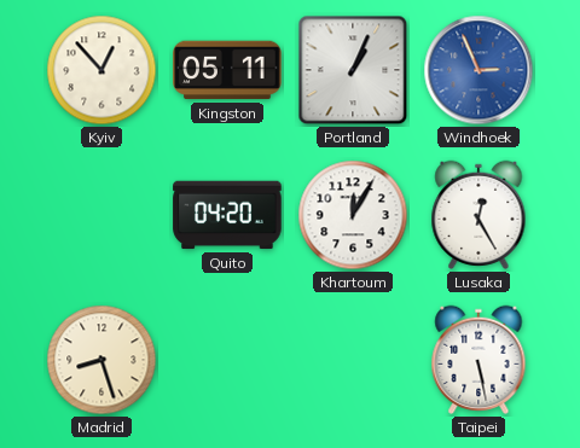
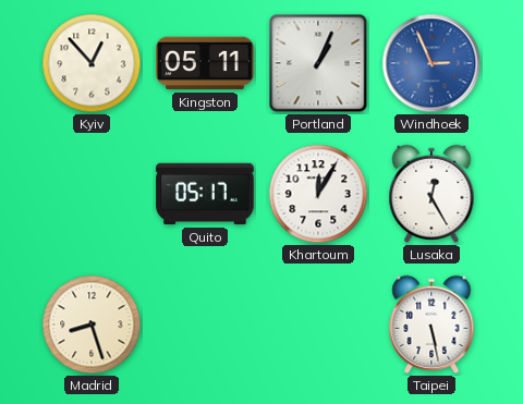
Quito: 04:20 -> 05:17 (205, 194)
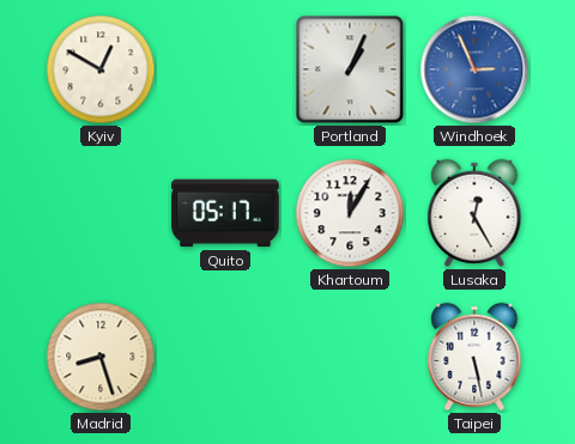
Kyiv: 12:53 -> 12:50 (101, 69)
Kingston: 05:11 -> none (205, 63)
